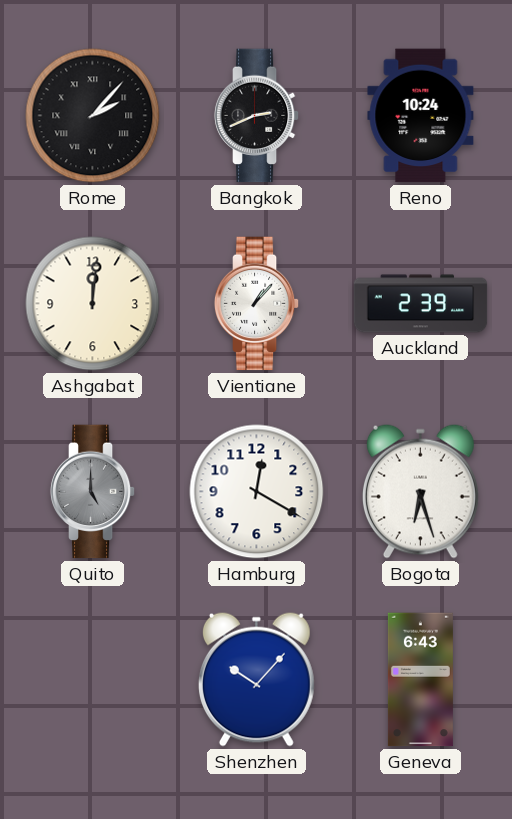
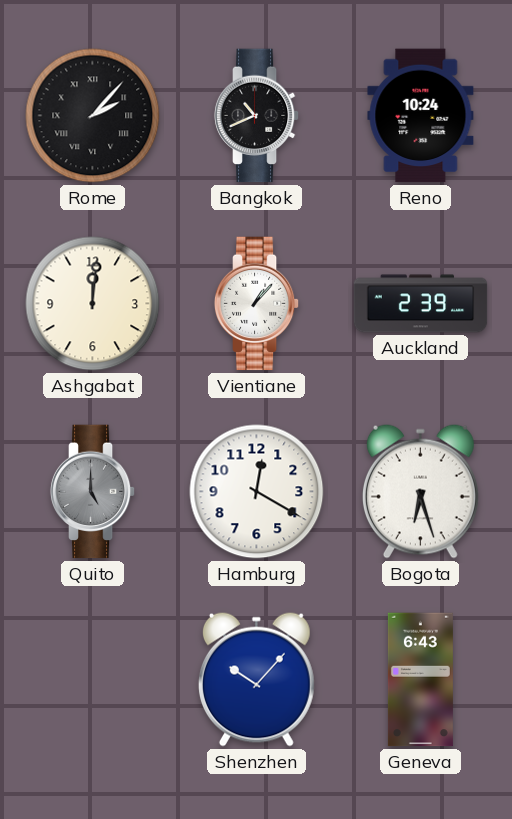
Bangkok: 2:41 -> 10:41 (257, 116)
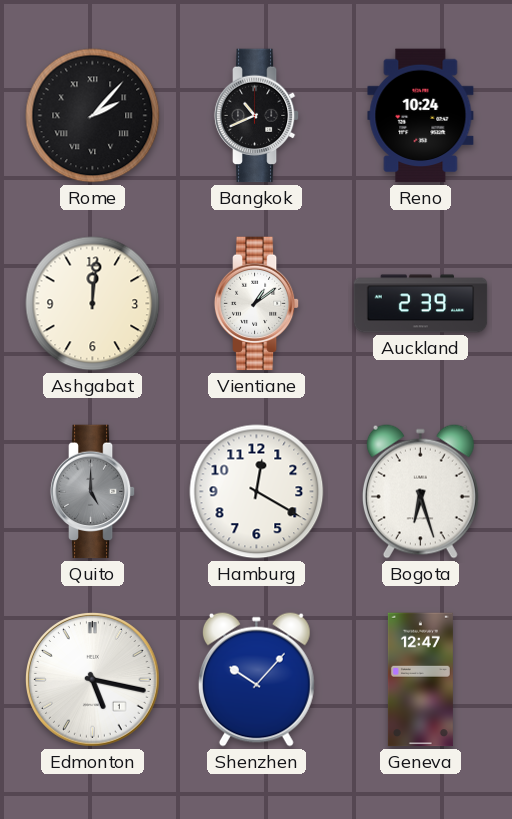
Vientiane: 1:07 -> 1:09 (257, 304)
Edmonton: none -> 5:17 (93, 680)
Geneva: 6:43 -> 12:47 (420, 680)
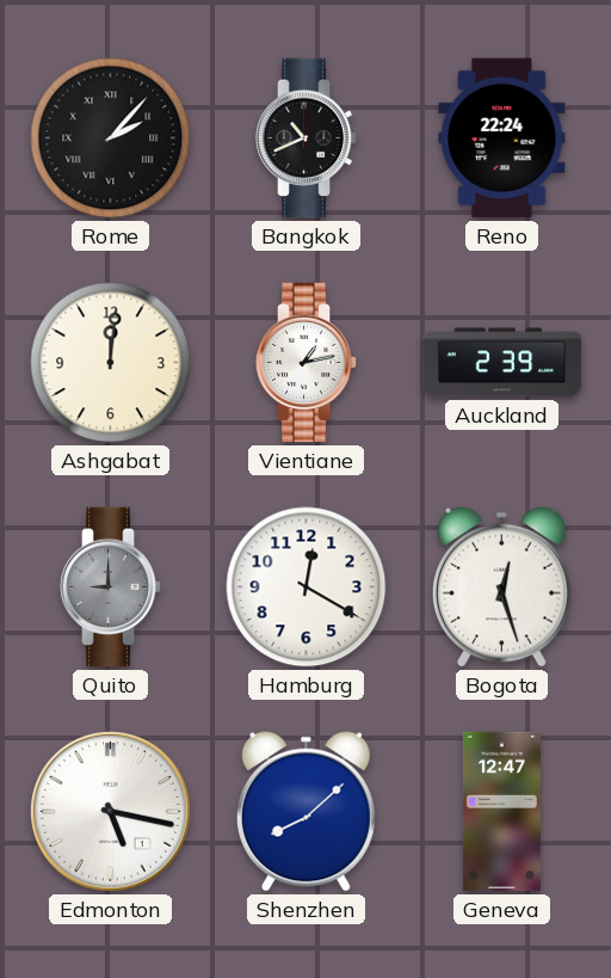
Reno: 10:24 -> 22:24 (502, 139)
Vientiane: 1:09 -> 1:13 (307, 363)
Quito: 5:00 -> 9:00 (111, 588)
Bogota: 6:27 -> 12:27 (501, 586)
Shenzhen: 10:07 -> 8:08 (305, 811)
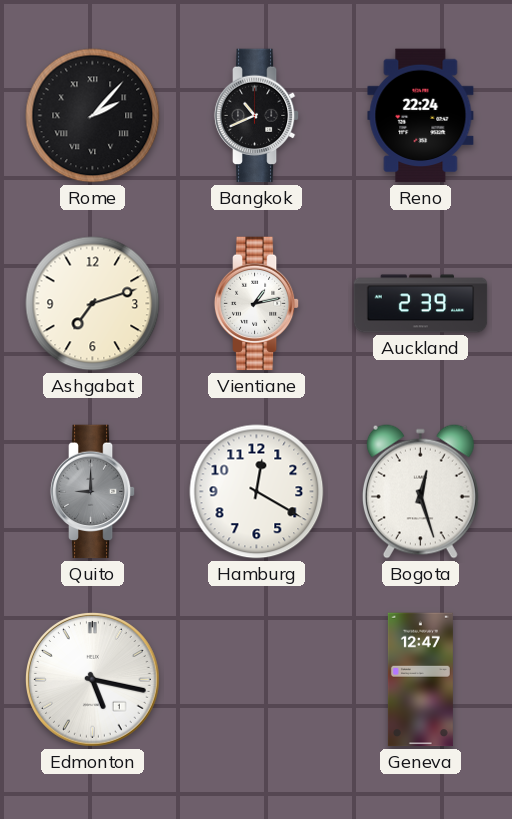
Ashgabat: 12:01 -> 7:12 (93, 304)
Shenzhen: 8:08 -> none (305, 811)
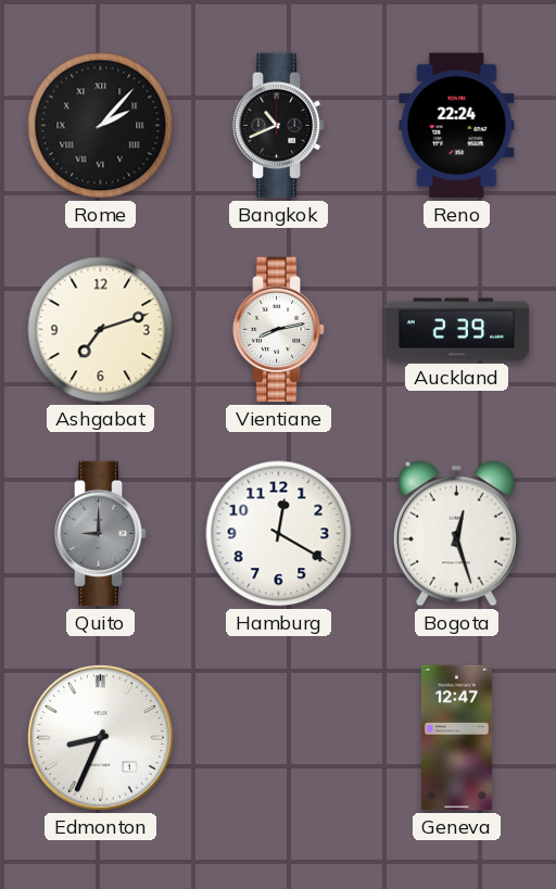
Vientiane: 1:13 -> 8:13 (279, 330)
Edmonton: 5:17 -> 8:34 (101, 738)
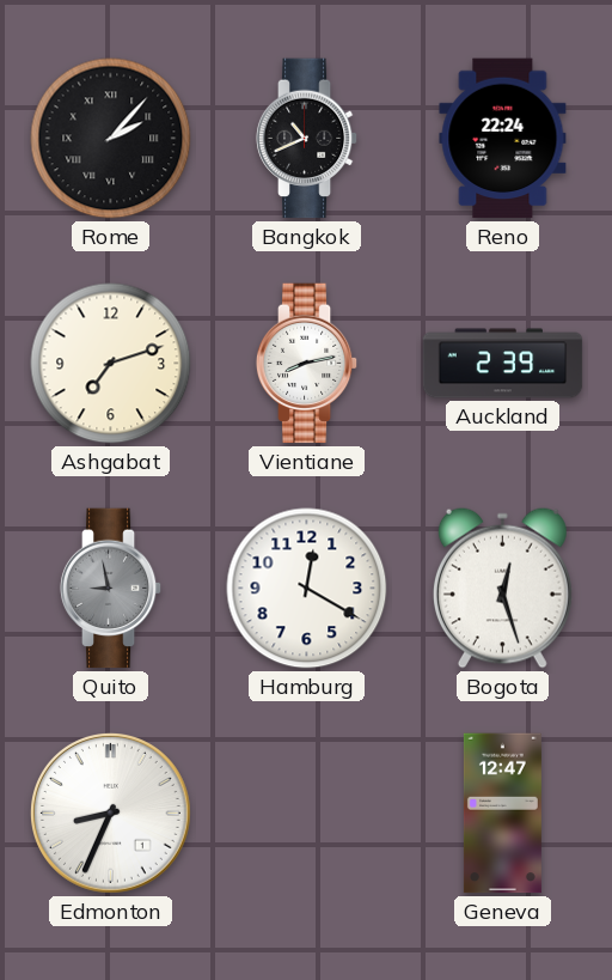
Quito: 9:00 -> 8:58 (111, 589)
